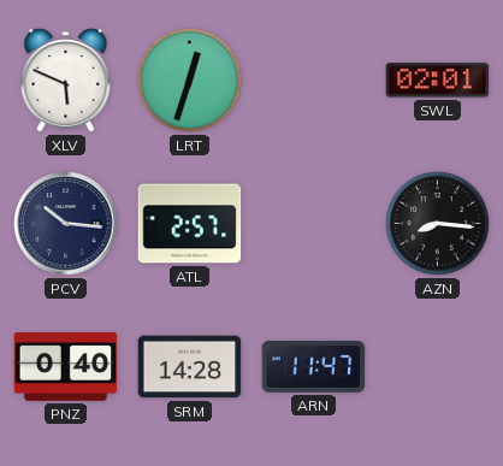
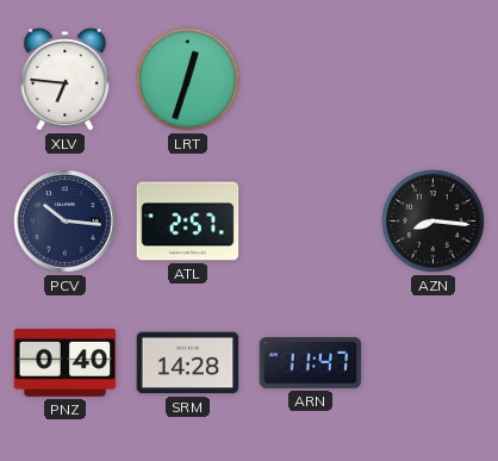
XLV: 5:49 -> 6:46 (66, 80)
SWL: 02:01 -> none (438, 81)
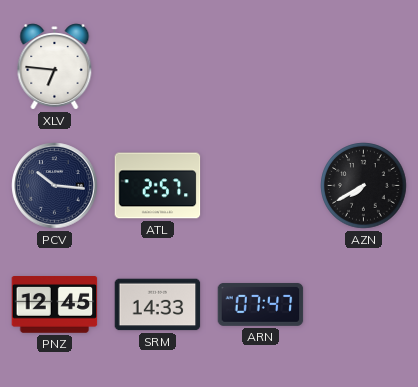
LRT: 12:33 -> none (188, 80)
AZN: 8:16 -> 7:40 (364, 186)
PNZ: 0:40 -> 12:45 (55, 305)
SRM: 14:28 -> 14:33 (158, 305)
ARN: 11:47 -> 07:47 (261, 304)
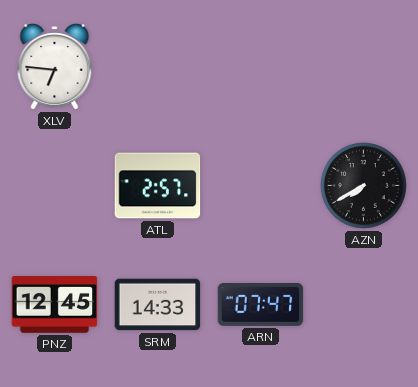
PCV: 10:16 -> none (55, 186)
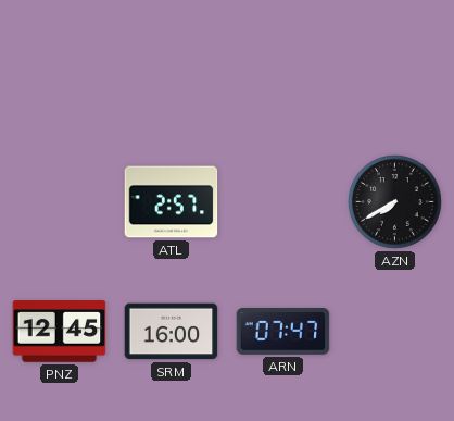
XLV: 6:46 -> none (55, 67)
SRM: 14:33 -> 16:00 (172, 332)
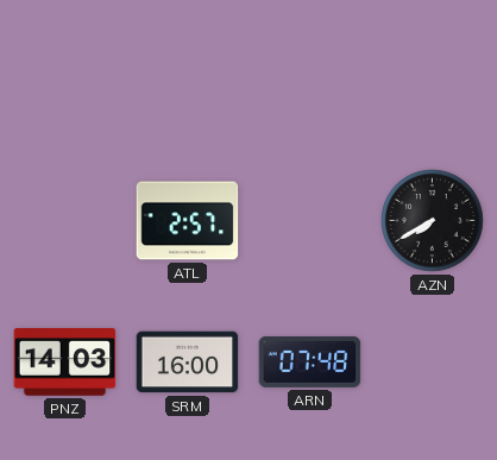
PNZ: 12:45 -> 14:03 (65, 363)
ARN: 07:47 -> 07:48 (310, 361)
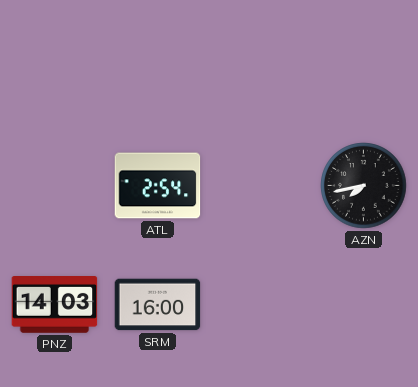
ATL: 2:57 -> 2:54 (158, 186)
AZN: 7:40 -> 7:43 (364, 186)
ARN: 07:48 -> none (310, 361)
